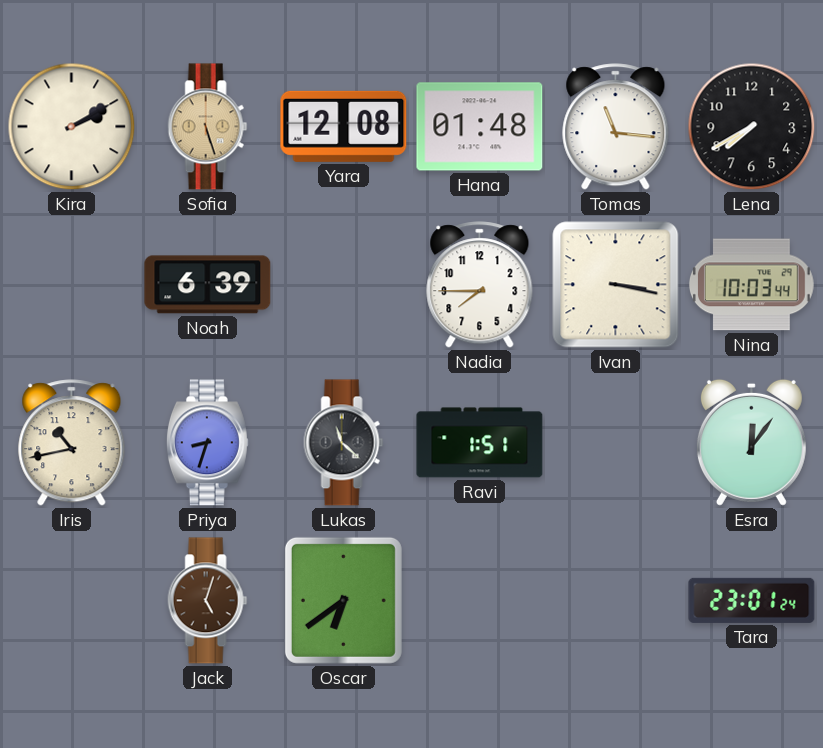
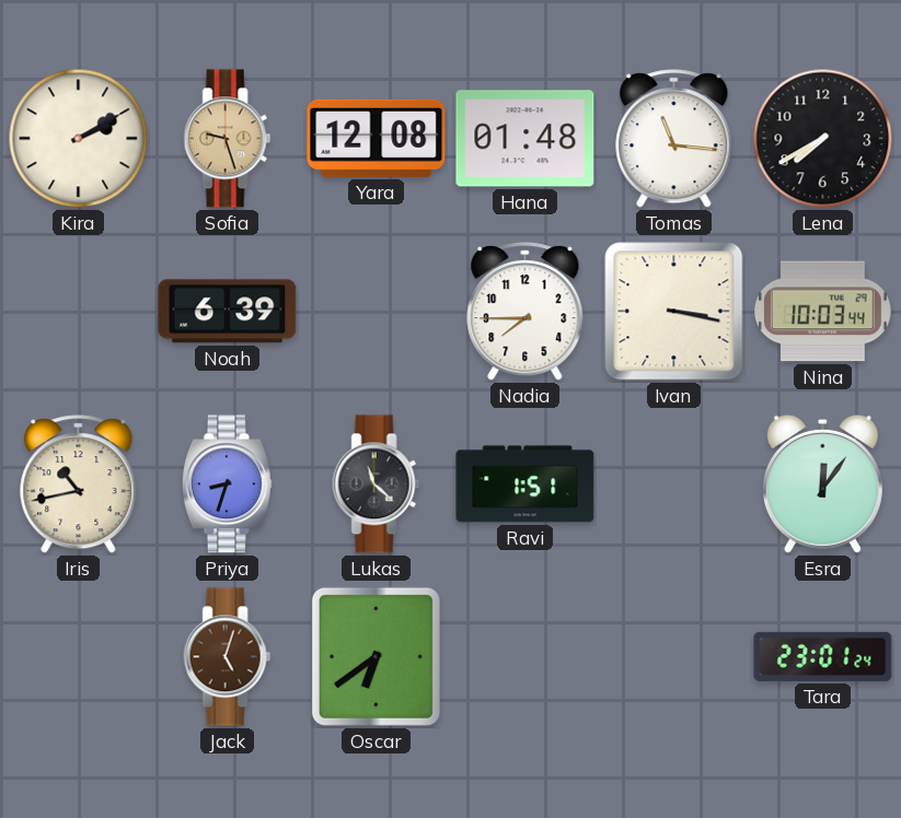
Sofia: 5:27 -> 9:27 (228, 139)
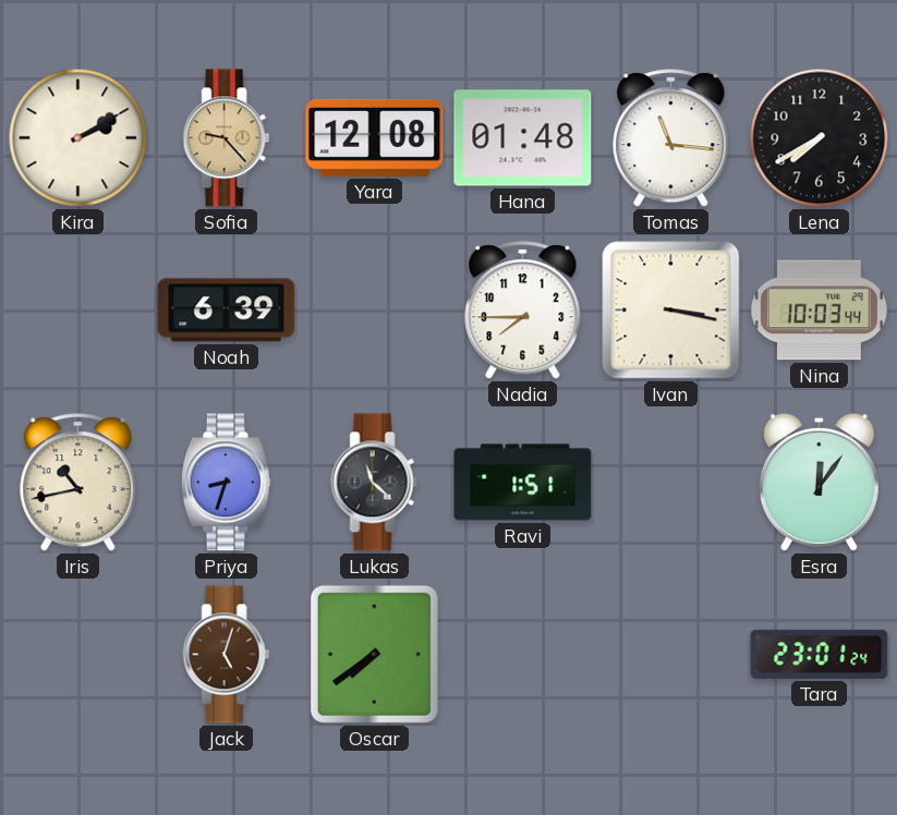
Sofia: 9:27 -> 9:23 (227, 138)
Oscar: 6:39 -> 7:39 (374, 654)
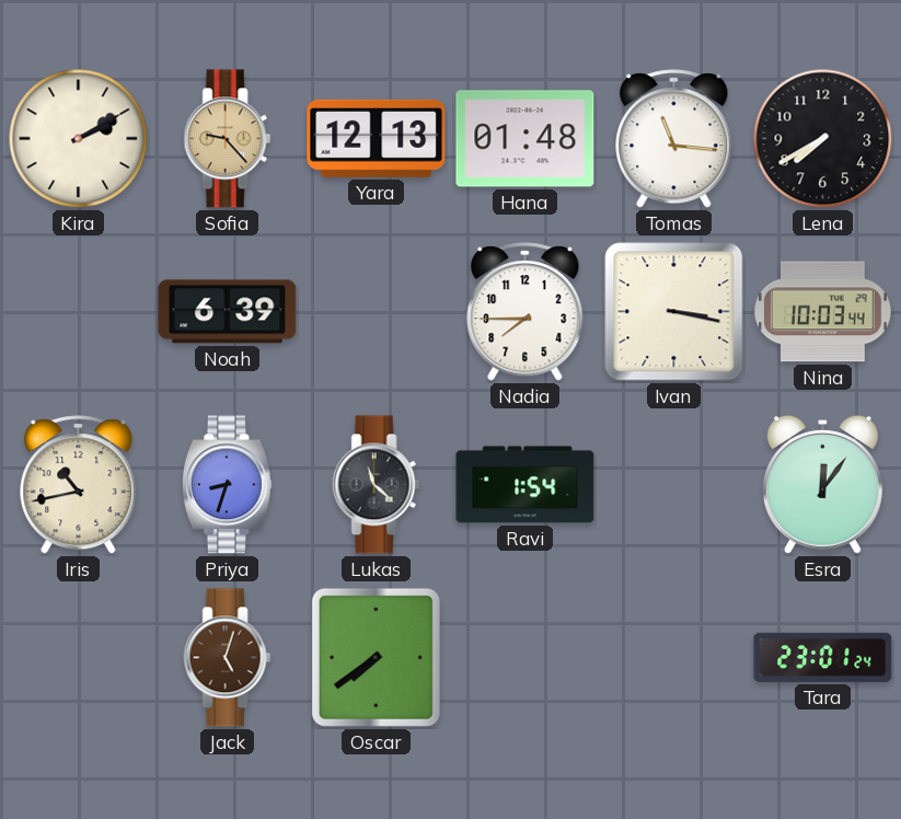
Yara: 12:08 -> 12:13 (377, 138)
Ravi: 1:51 -> 1:54 (525, 485)
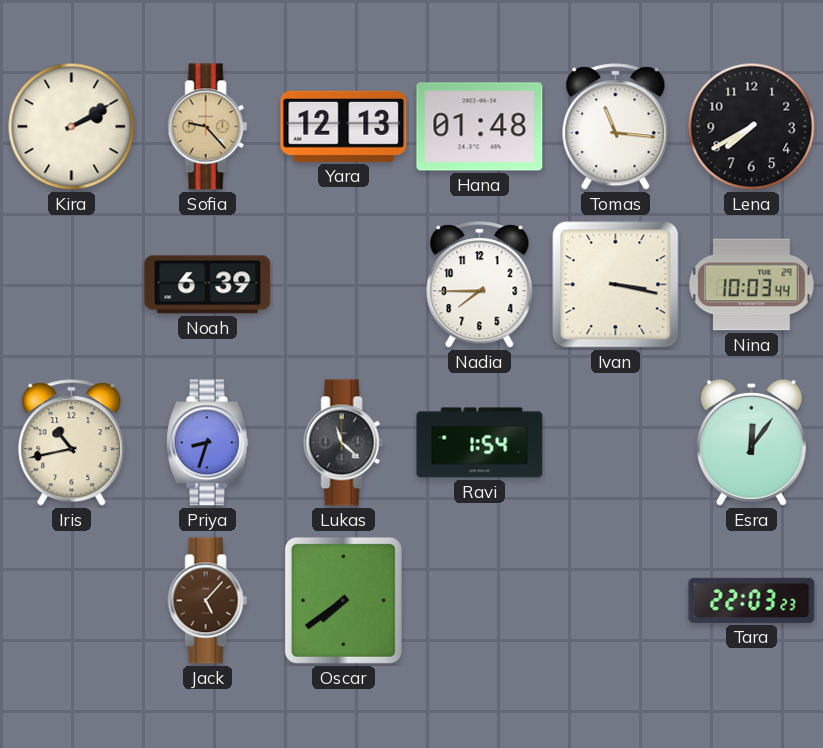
Jack: 5:03 -> 5:07 (208, 601)
Tara: 23:01 -> 22:03 (752, 600)
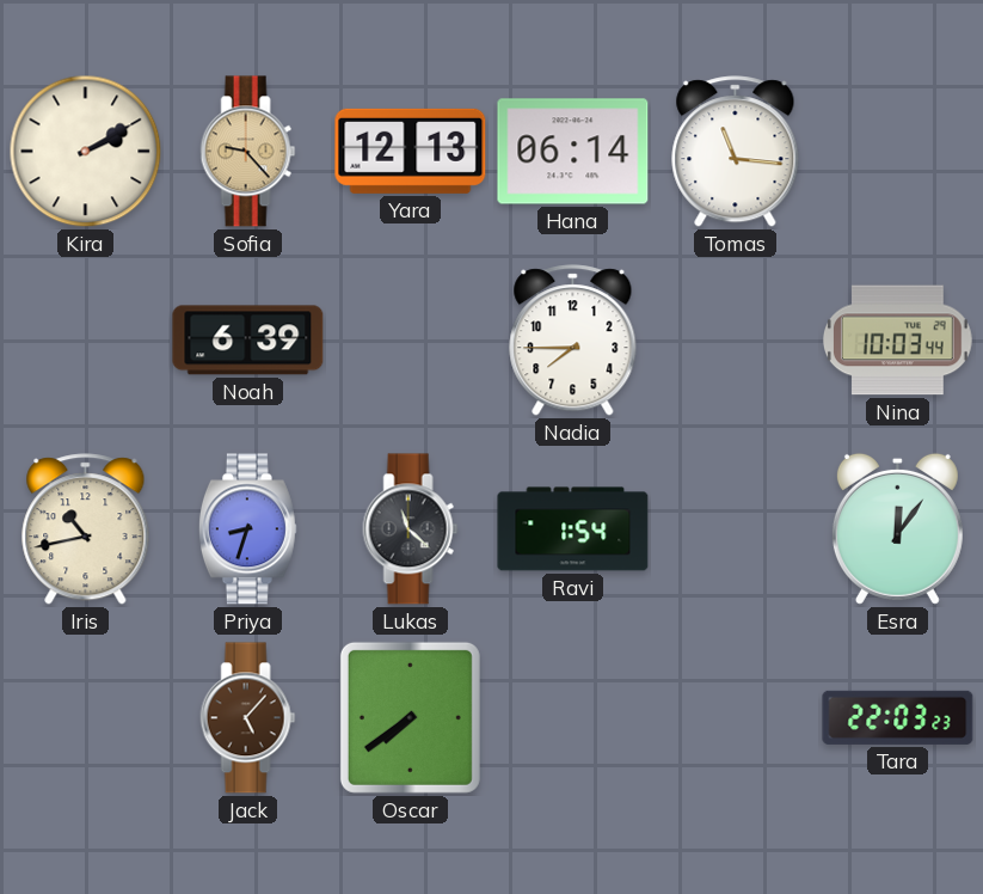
Hana: 01:48 -> 06:14 (573, 152)
Lena: 7:40 -> none (752, 127)
Ivan: 3:17 -> none (616, 285)
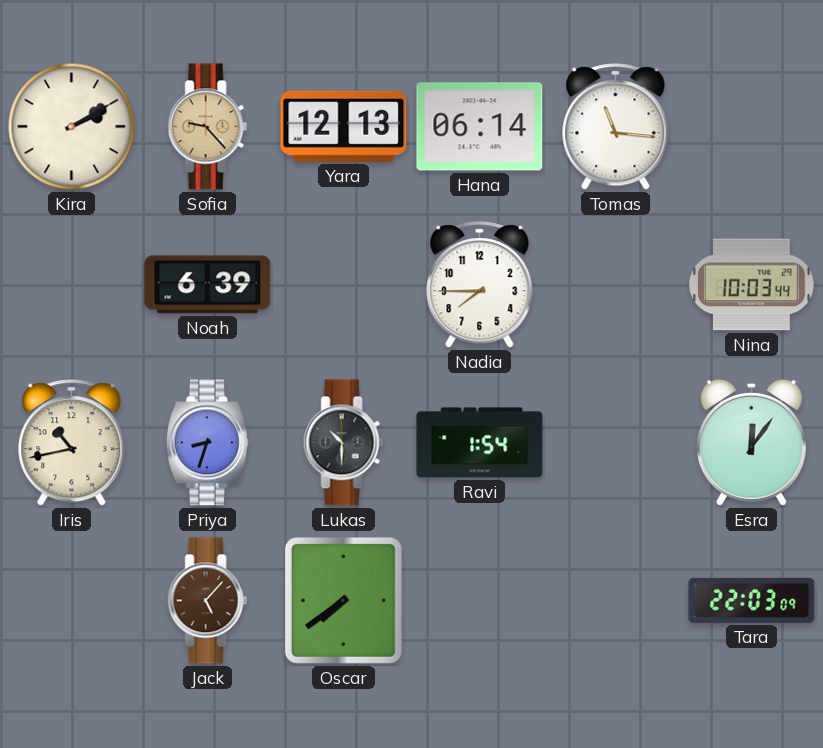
Lukas: 11:22 -> 10:30 (344, 443)
Tara: 22:03:23 -> 22:03:09 (752, 600)
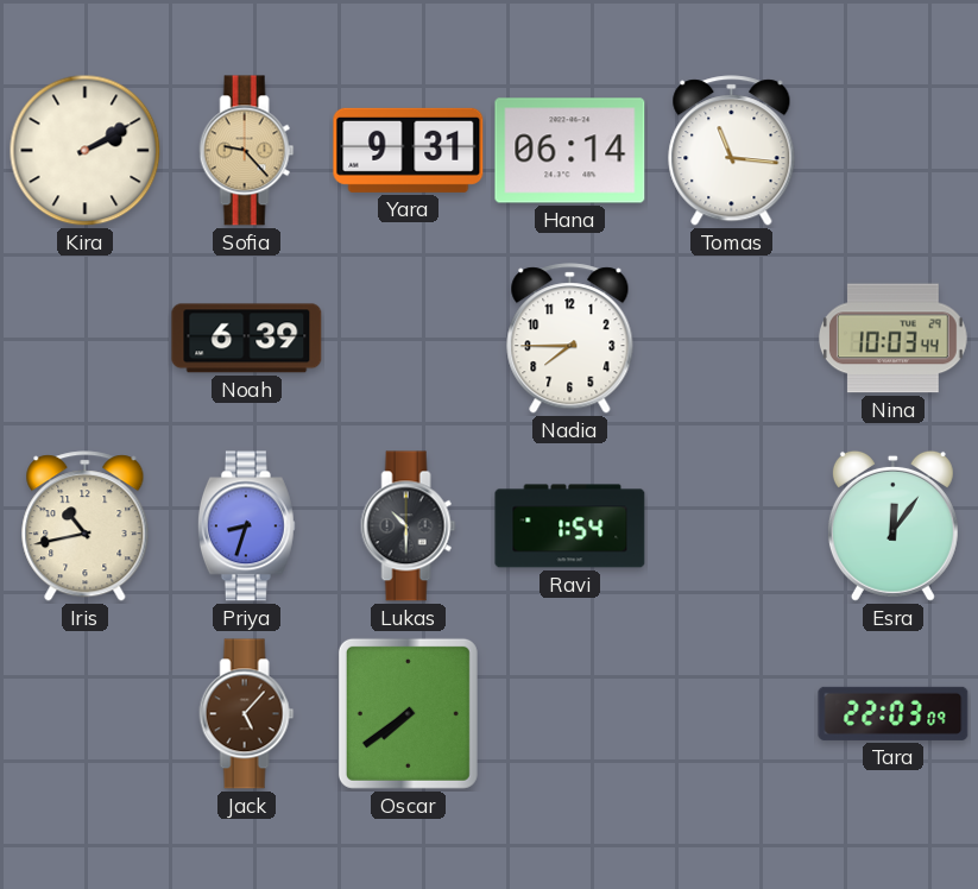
Yara: 12:13 -> 9:31 (409, 150)
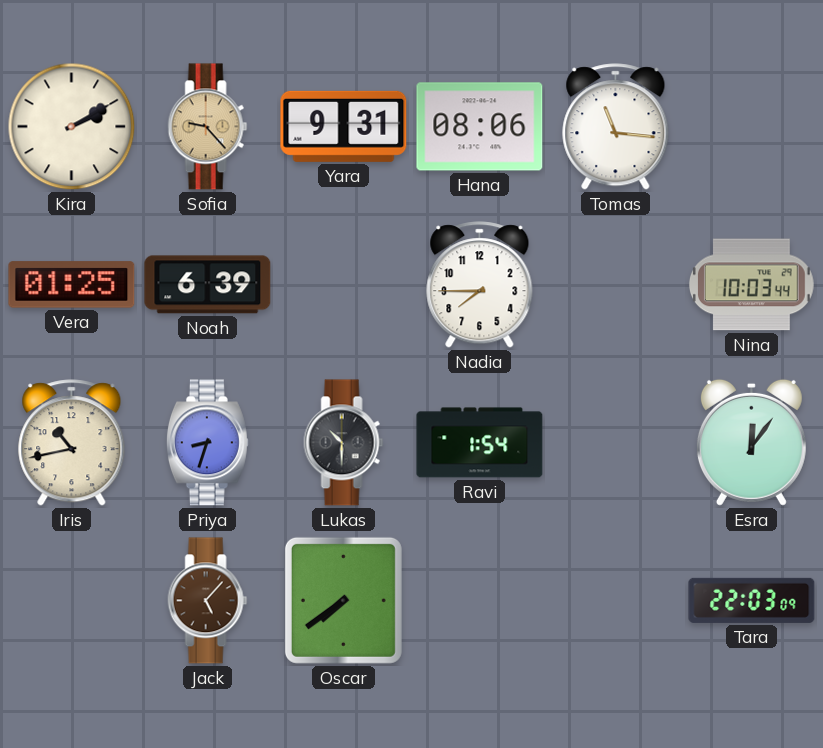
Hana: 06:14 -> 08:06 (480, 127)
Vera: none -> 01:25 (72, 285)
